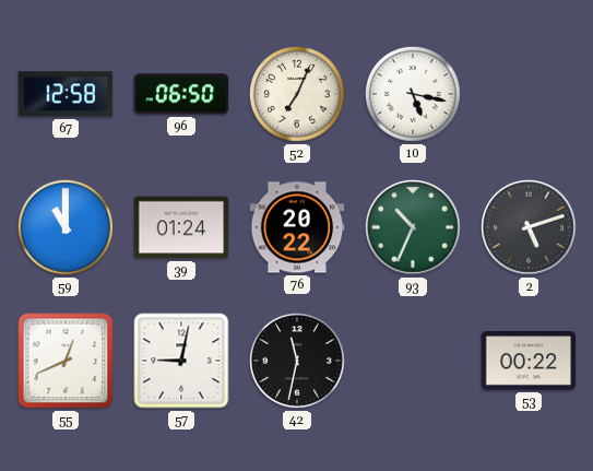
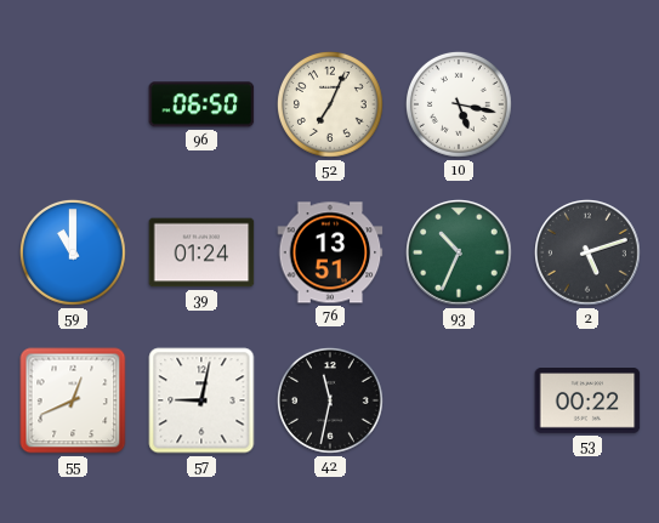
67: 12:58 -> none (66, 94)
76: 20:22 -> 13:51 (330, 252)
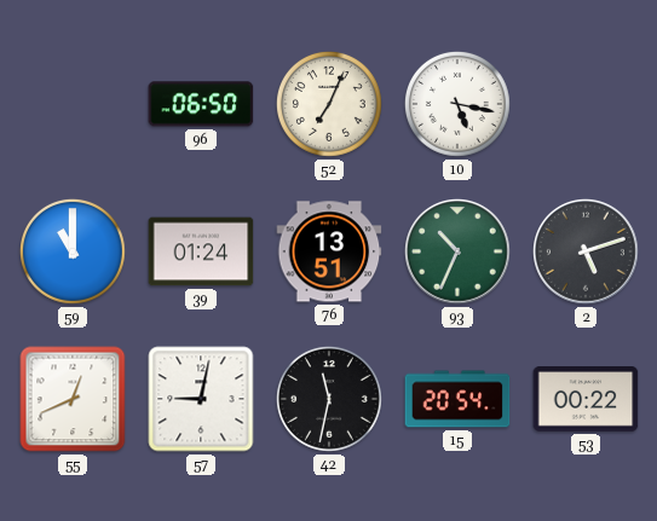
15: none -> 20:54 (457, 399)
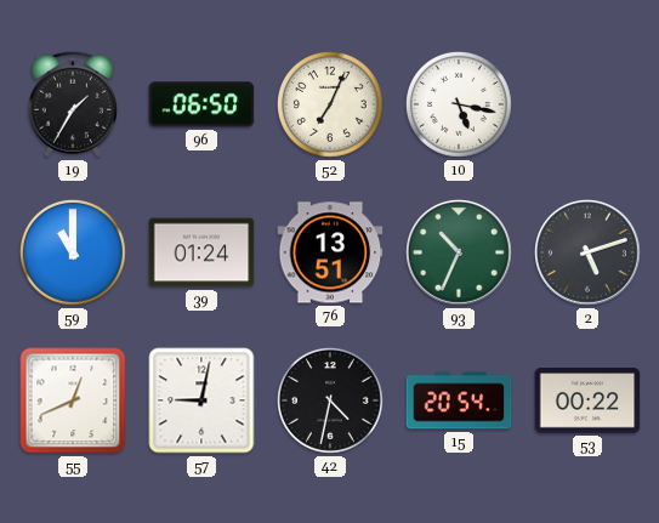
19: none -> 1:35 (73, 104)
42: 11:32 -> 4:32 (330, 400)
